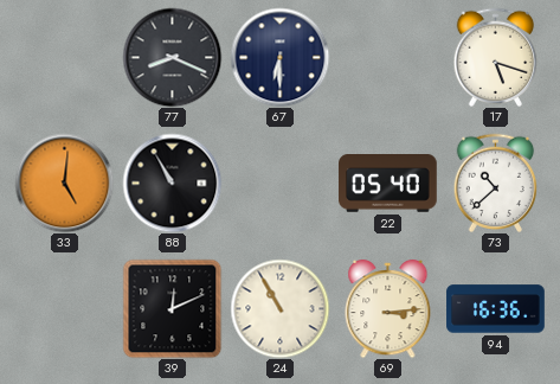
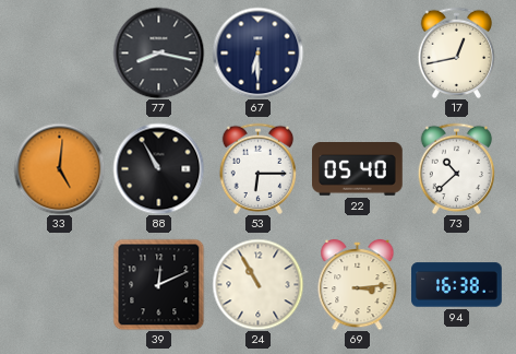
77: 8:19 -> 8:17 (158, 52)
17: 5:18 -> 12:43 (457, 52)
53: none -> 6:15 (259, 168)
94: 16:36 -> 16:38 (457, 285)
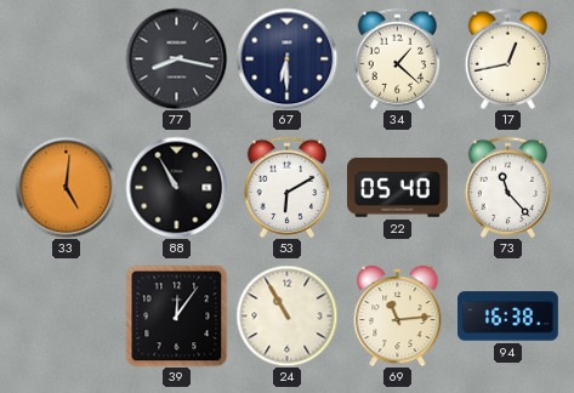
34: none -> 1:22 (398, 58)
53: 6:15 -> 6:10 (288, 187)
73: 10:38 -> 11:23 (508, 187)
39: 12:11 -> 12:06 (176, 315)
69: 3:14 -> 11:14 (398, 315)
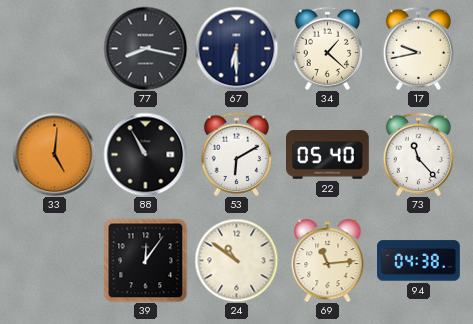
17: 12:43 -> 9:43 (419, 48)
24: 10:55 -> 10:51 (236, 260)
94: 16:38 -> 04:38 (419, 261)
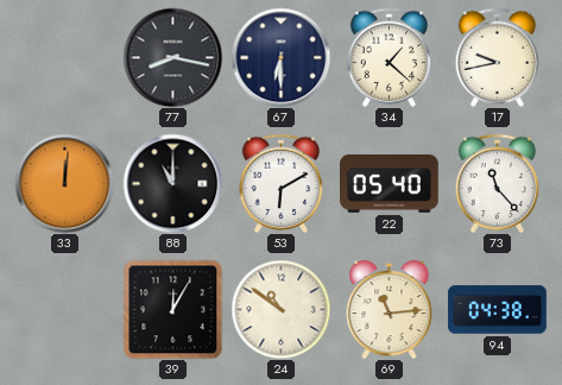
33: 5:01 -> 12:01 (64, 183)
88: 10:55 -> 11:00 (172, 183)
39: 12:06 -> 12:05 (172, 309)
